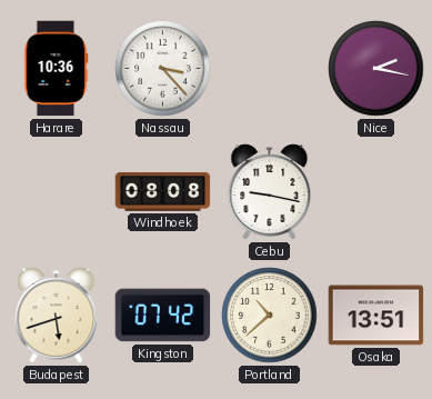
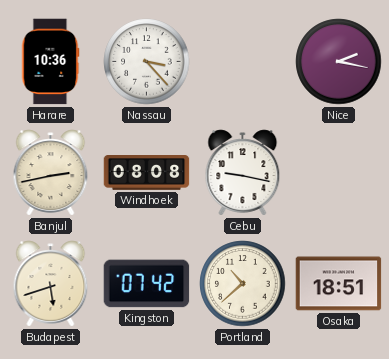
Banjul: none -> 2:43 (51, 173)
Osaka: 13:51 -> 18:51 (339, 284)
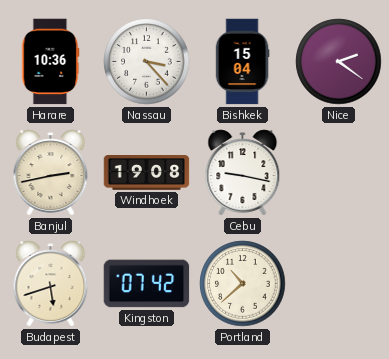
Bishkek: none -> 15:04 (242, 62)
Nice: 2:17 -> 2:21 (339, 62)
Windhoek: 08:08 -> 19:08 (147, 173)
Osaka: 18:51 -> none (339, 284)
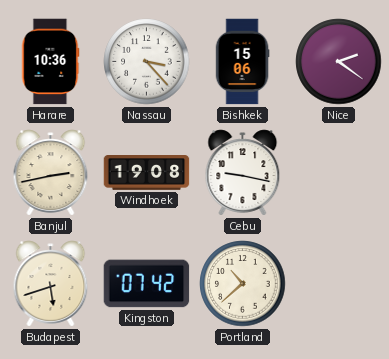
Bishkek: 15:04 -> 15:06 (242, 62)
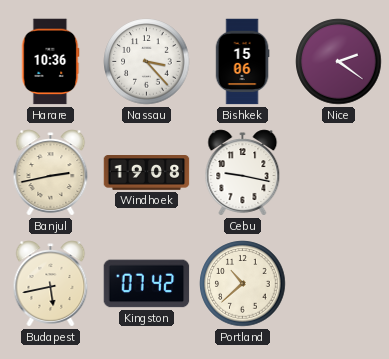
Budapest: 5:42 -> 5:43 (51, 284)
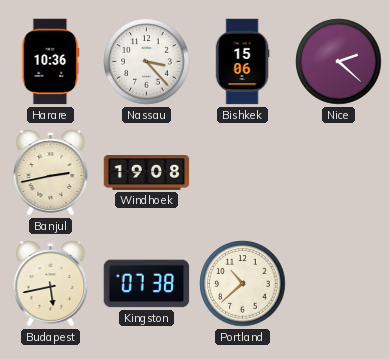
Nice: 2:21 -> 2:22 (339, 62)
Cebu: 9:17 -> none (243, 173)
Kingston: 07:42 -> 07:38 (147, 284)
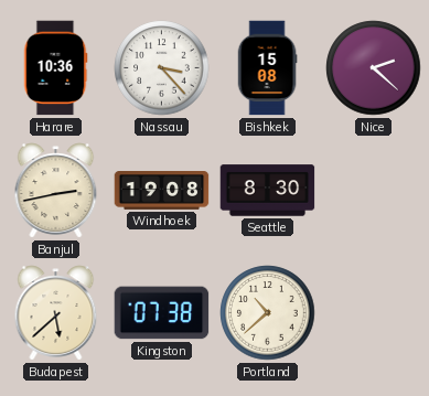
Bishkek: 15:06 -> 15:08 (267, 68)
Seattle: none -> 8:30 (268, 191)
Budapest: 5:43 -> 5:38 (56, 313)
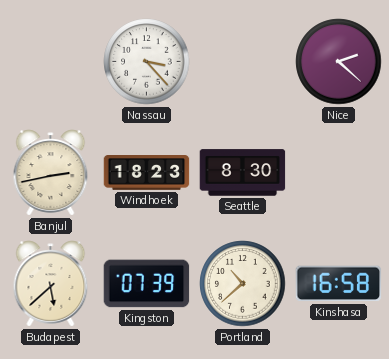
Harare: 10:36 -> none (55, 68)
Bishkek: 15:08 -> none (267, 68)
Windhoek: 19:08 -> 18:23 (147, 173)
Kingston: 07:38 -> 07:39 (147, 284)
Kinshasa: none -> 16:58 (339, 284)
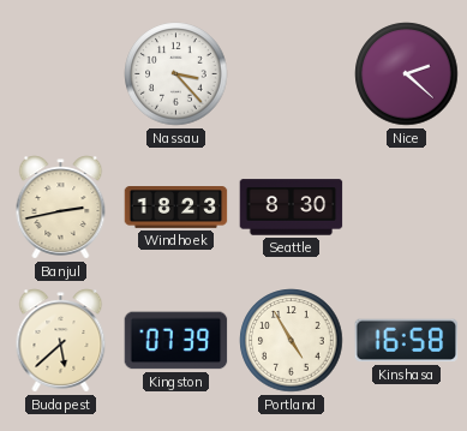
Portland: 10:38 -> 4:55 (292, 341)
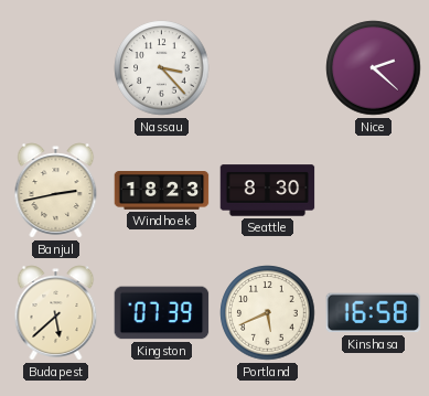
Portland: 4:55 -> 5:41 (268, 313)
